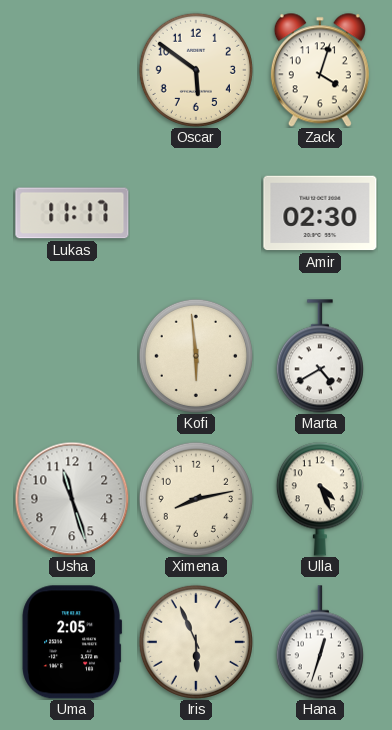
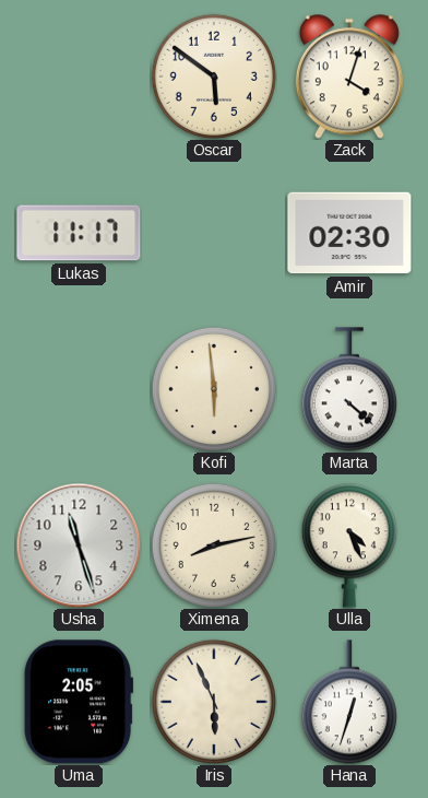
Marta: 4:40 -> 4:22 (349, 389)
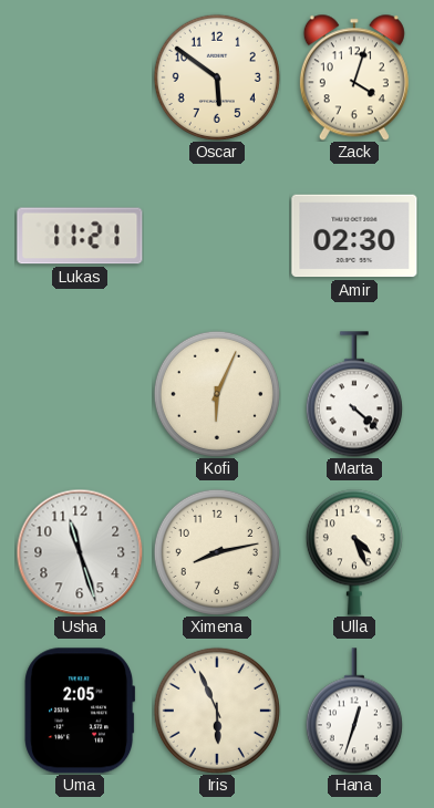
Lukas: 11:17 -> 11:21 (80, 236)
Kofi: 5:59 -> 6:04 (217, 394)
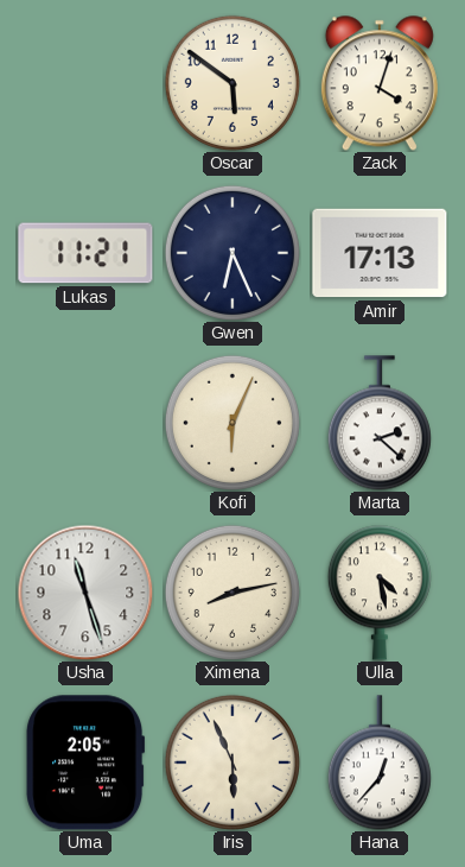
Gwen: none -> 6:26 (232, 253)
Amir: 02:30 -> 17:13 (380, 253)
Marta: 4:22 -> 2:22 (380, 423)
Ulla: 4:26 -> 4:28 (380, 593)
Hana: 12:33 -> 12:37 (380, 762)
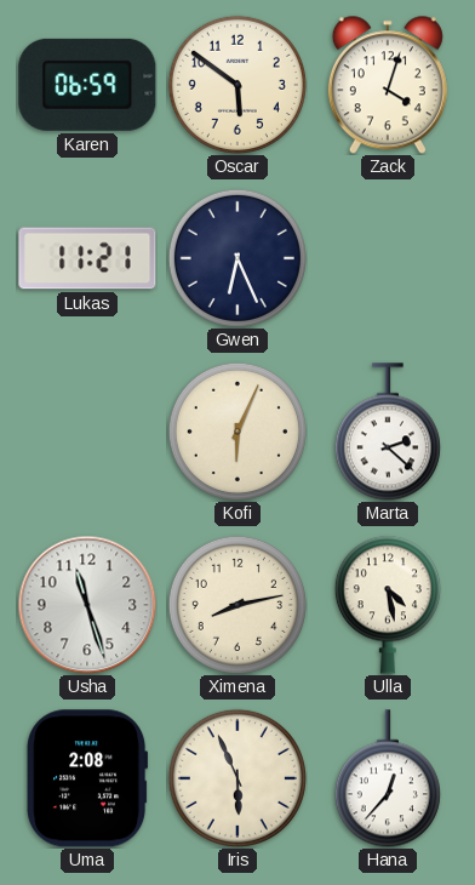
Karen: none -> 06:59 (87, 85)
Amir: 17:13 -> none (380, 253)
Uma: 2:05 -> 2:08 (87, 778)
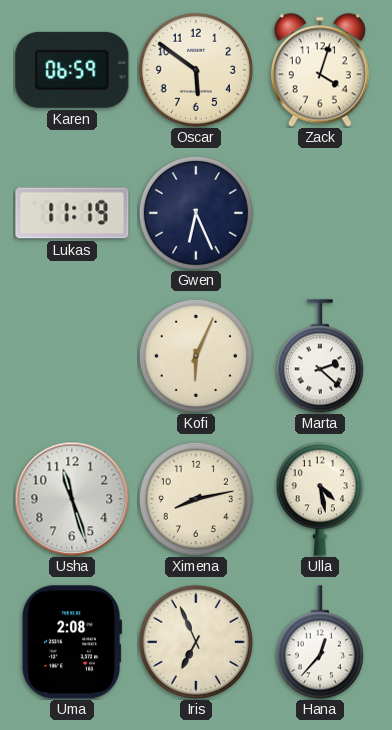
Lukas: 11:21 -> 11:19 (72, 213)
Iris: 5:56 -> 6:56 (196, 642)
